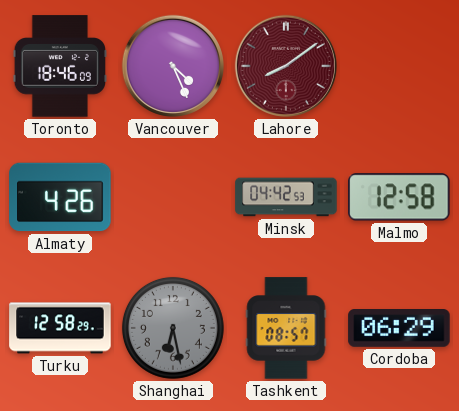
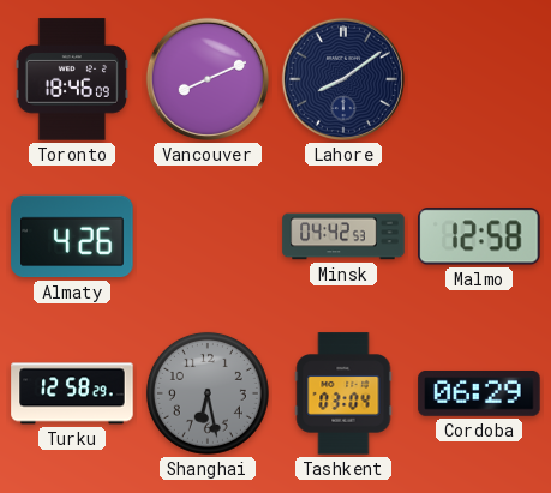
Vancouver: 4:26 -> 8:11 (208, 79)
Lahore dial: burgundy -> navy (343, 79)
Tashkent: 08:57 -> 03:04 (343, 393)
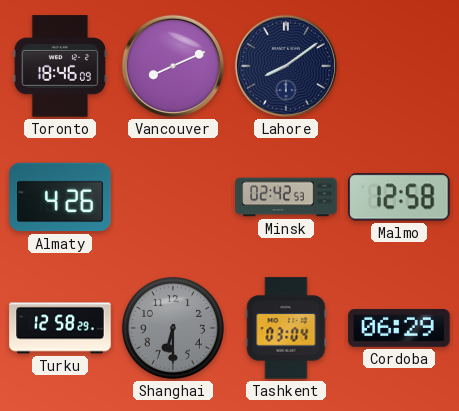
Minsk: 04:42 -> 02:42 (286, 197)
Shanghai: 6:28 -> 6:30 (173, 328)
